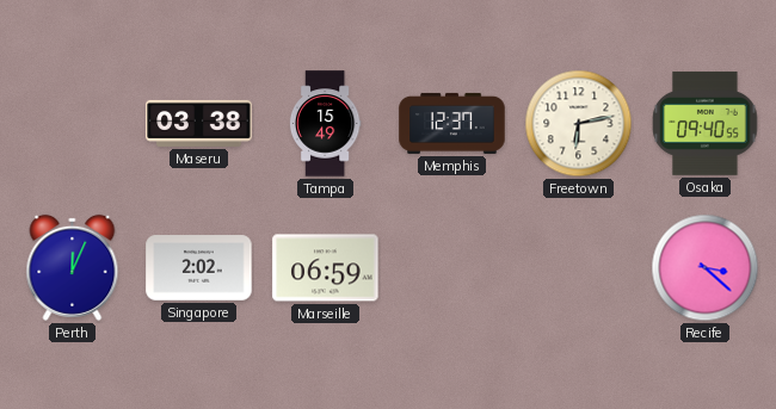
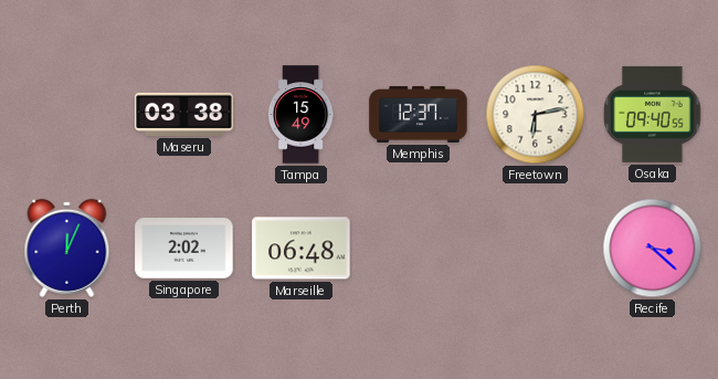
Marseille: 06:59 -> 06:48 (302, 249)
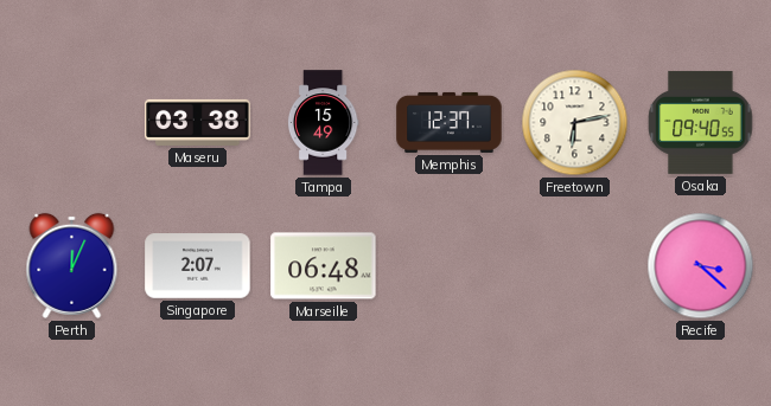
Singapore: 2:02 -> 2:07 (198, 266)
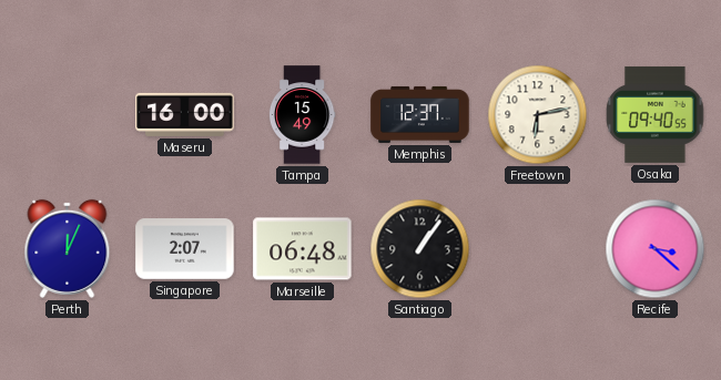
Maseru: 03:38 -> 16:00 (185, 114)
Santiago: none -> 1:06 (420, 249)
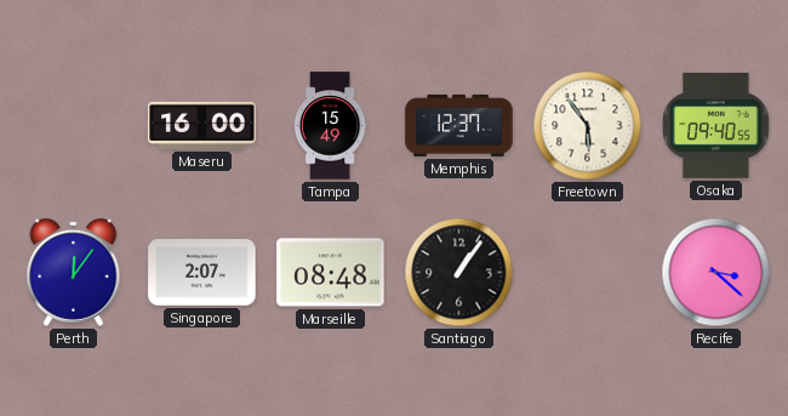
Freetown: 6:13 -> 5:54 (588, 126)
Perth: 12:04 -> 12:06 (74, 272)
Marseille: 06:48 -> 08:48 (331, 273)
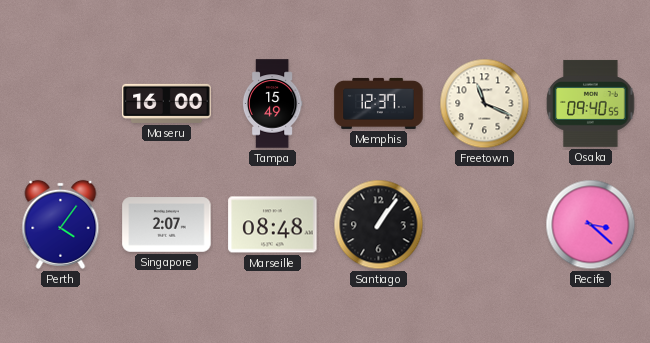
Freetown: 5:54 -> 11:19 (485, 104)
Perth: 12:06 -> 4:06 (61, 224)
